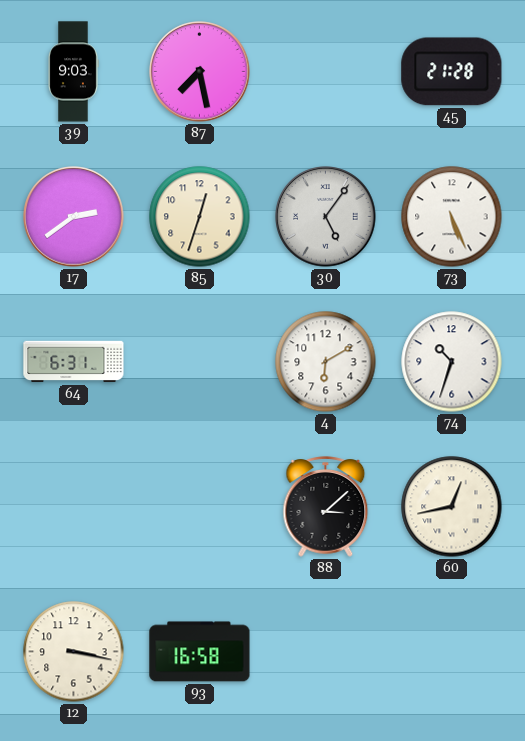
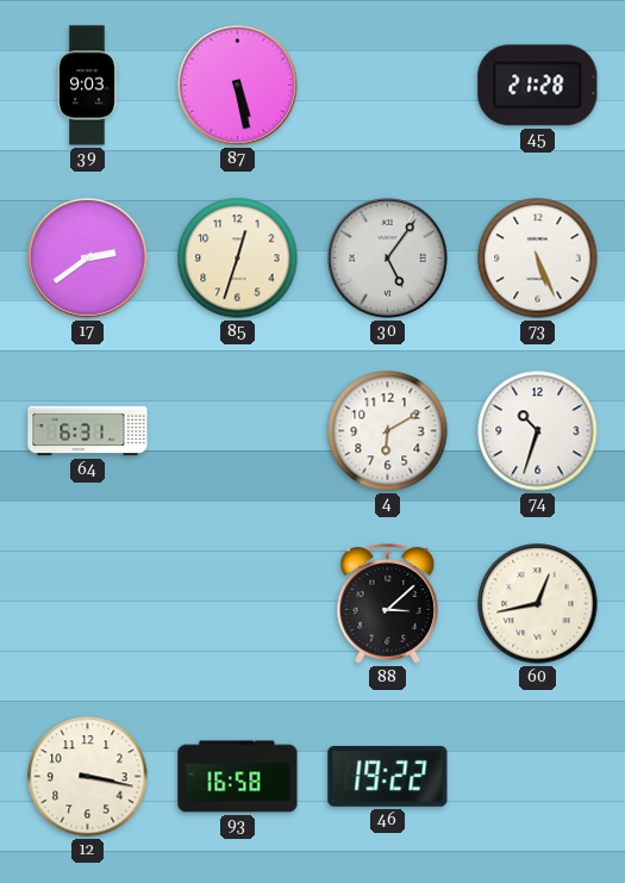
87: 7:28 -> 5:28 (238, 86)
46: none -> 19:22 (388, 777)
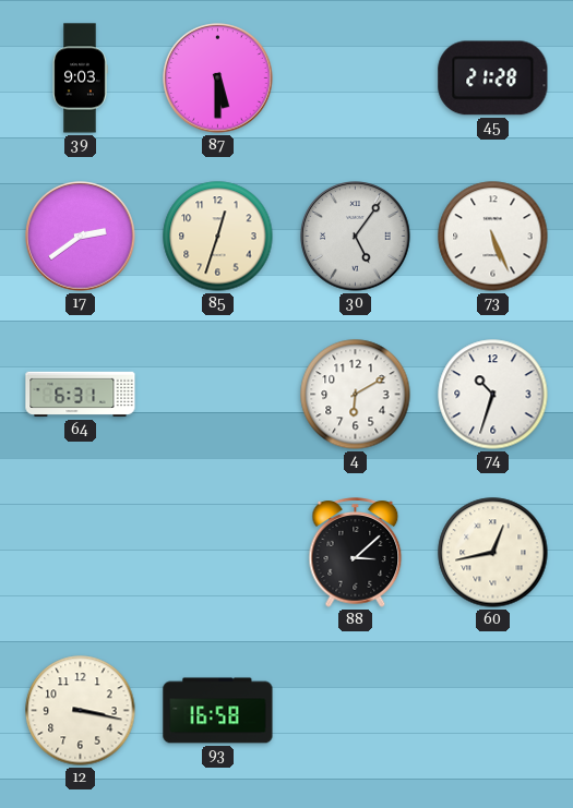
87: 5:28 -> 5:30 (218, 79)
46: 19:22 -> none (388, 777)
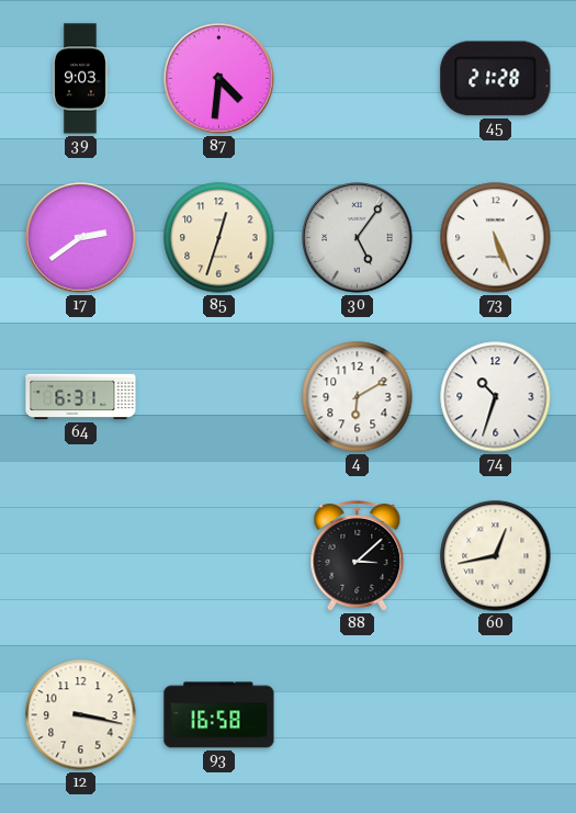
87: 5:30 -> 4:31 (219, 79)
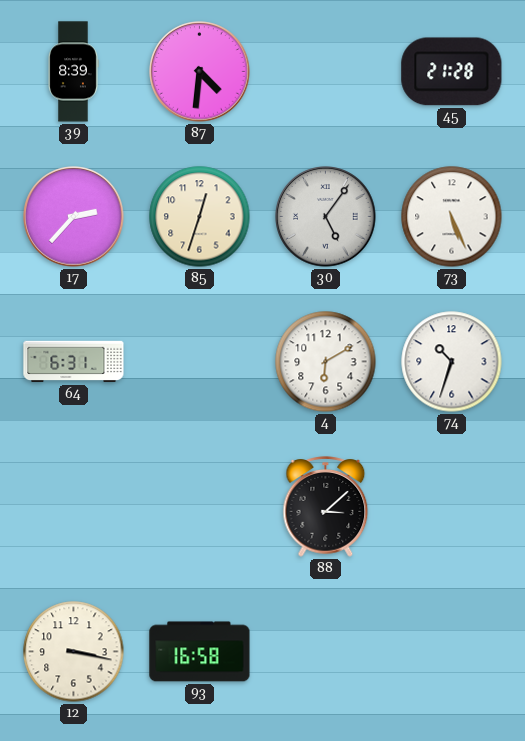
39: 9:03 -> 8:39 (73, 72)
17: 2:39 -> 2:37 (74, 217)
60: 12:43 -> none (496, 556)
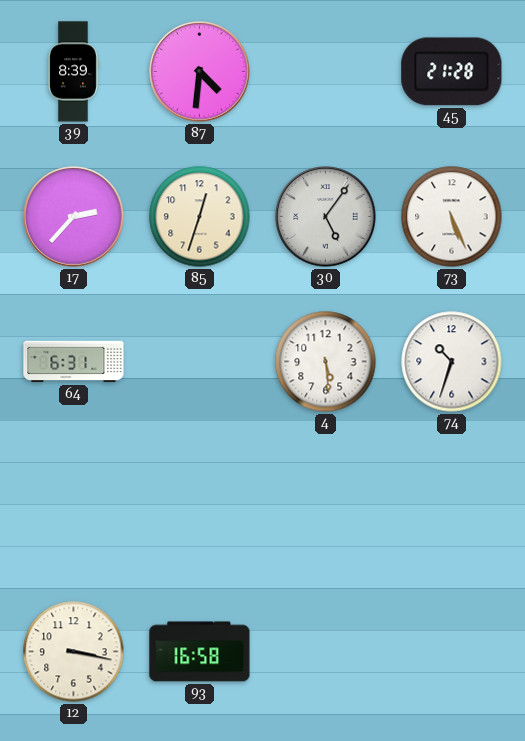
4: 6:10 -> 5:29 (326, 362)
88: 3:08 -> none (326, 507)
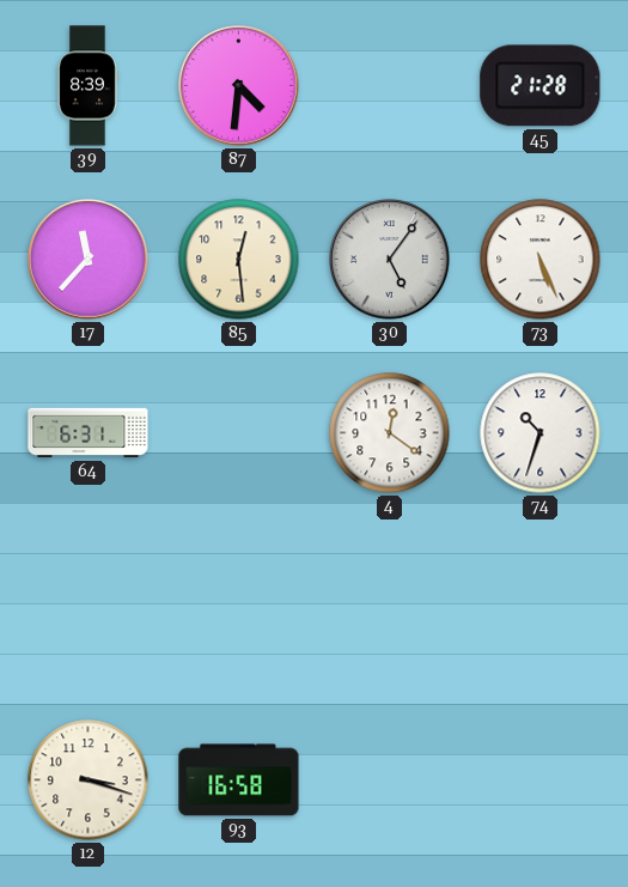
17: 2:37 -> 11:37 (89, 260)
85: 12:33 -> 12:29 (239, 260)
4: 5:29 -> 12:21 (390, 433)
12: 3:17 -> 3:18 (89, 780)
